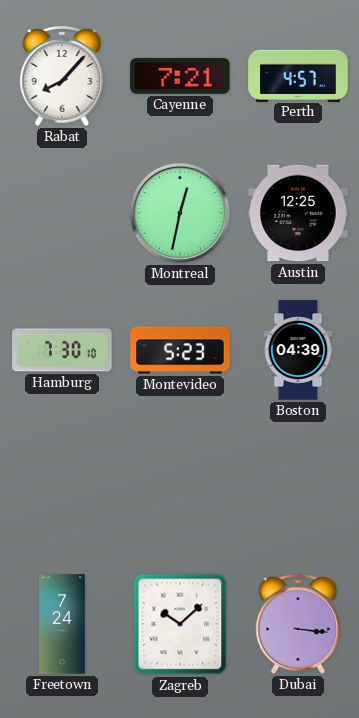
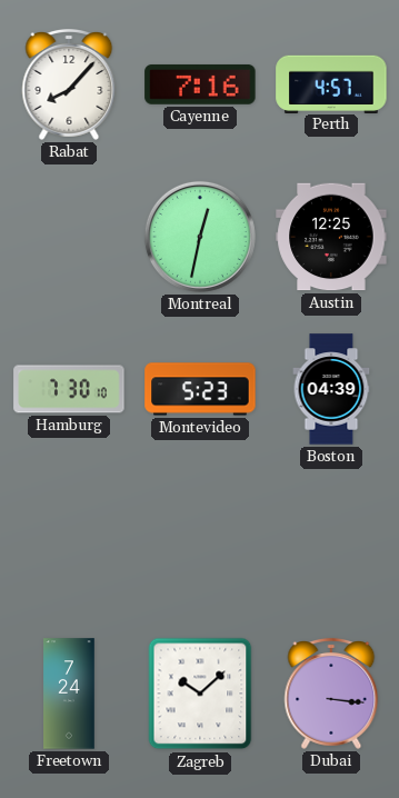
Cayenne: 7:21 -> 7:16 (200, 84)
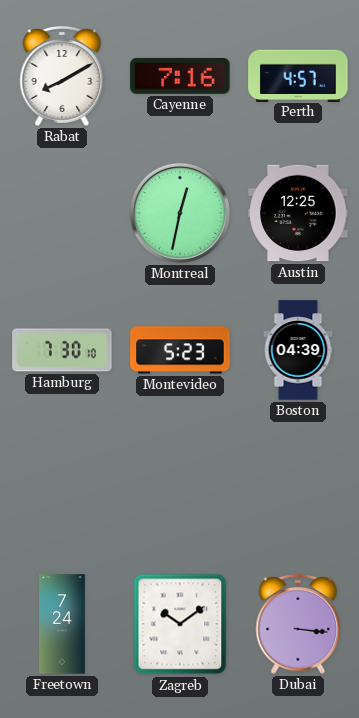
Rabat: 8:07 -> 8:10 (62, 76)
Zagreb: 10:08 -> 10:09 (180, 624)
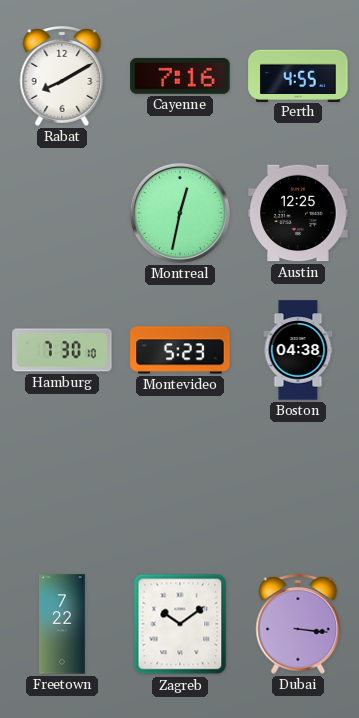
Perth: 4:57 -> 4:55 (298, 75)
Boston: 04:39 -> 04:38 (298, 350)
Freetown: 7:24 -> 7:22 (62, 624)
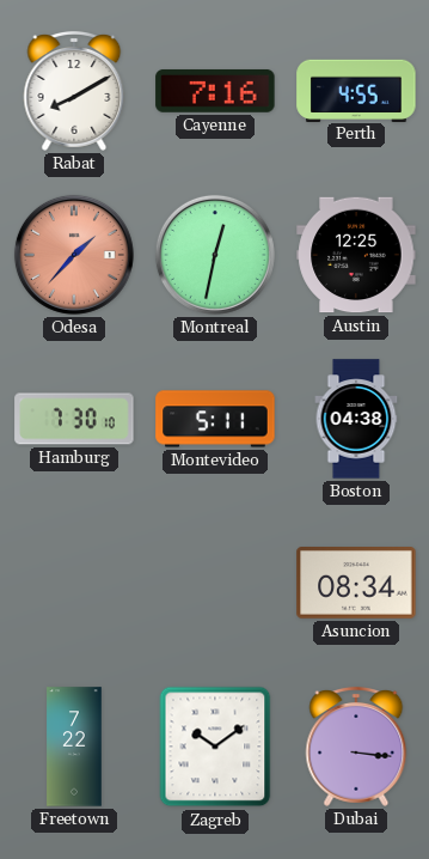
Odesa: none -> 1:37 (74, 255)
Montevideo: 5:23 -> 5:11 (215, 419)
Asuncion: none -> 08:34 (356, 584)
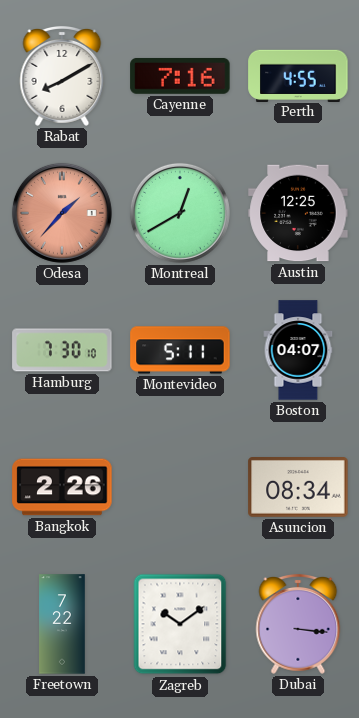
Montreal: 12:32 -> 12:40 (180, 213)
Boston: 04:38 -> 04:07 (298, 350)
Bangkok: none -> 2:26 (62, 487)
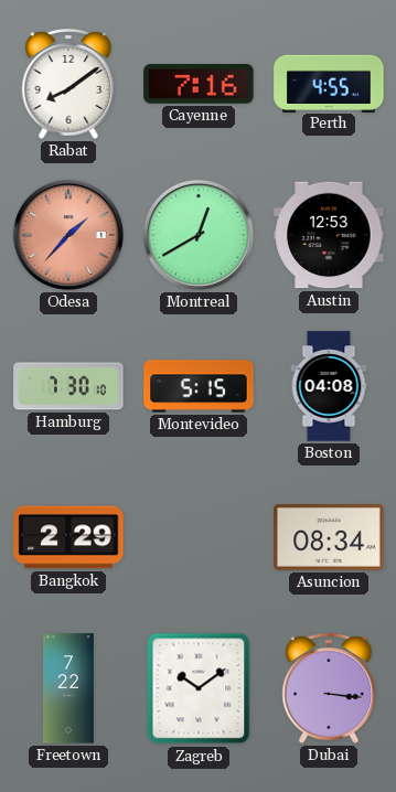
Rabat: 8:10 -> 8:09 (68, 84)
Austin: 12:25 -> 12:53 (329, 235)
Montevideo: 5:11 -> 5:15 (199, 386)
Boston: 04:07 -> 04:08 (329, 386)
Bangkok: 2:26 -> 2:29 (68, 537)
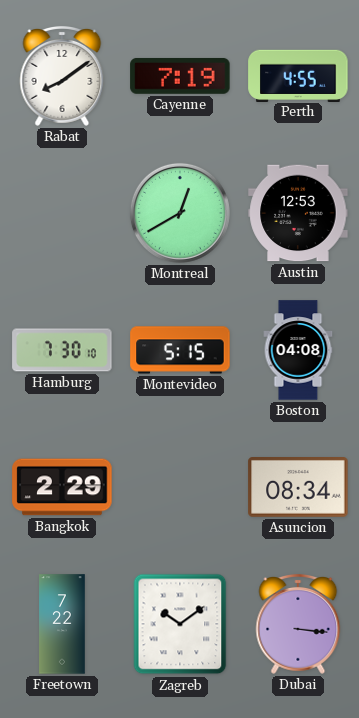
Cayenne: 7:16 -> 7:19 (180, 76)
Odesa: 1:37 -> none (68, 235)
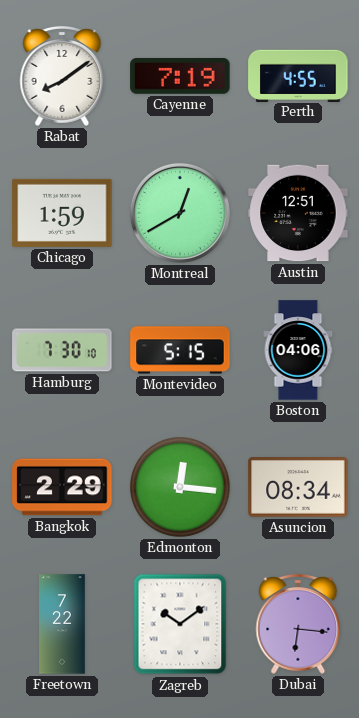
Chicago: none -> 1:59 (62, 213)
Austin: 12:53 -> 12:51 (298, 213)
Boston: 04:08 -> 04:06 (298, 350)
Edmonton: none -> 12:16 (180, 487)
Dubai: 3:16 -> 6:16 (298, 624)
